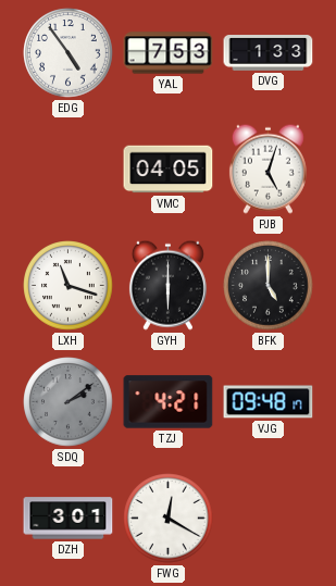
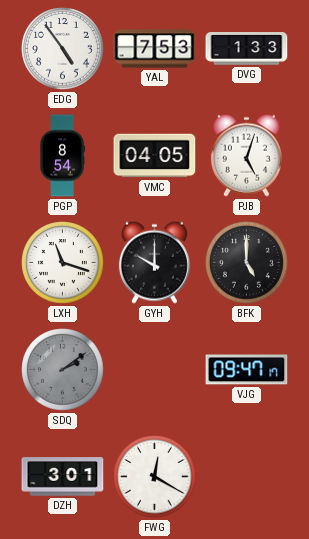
PGP: none -> 8:54 (62, 156)
GYH: 6:00 -> 10:00 (154, 262)
TZJ: 4:21 -> none (169, 402)
VJG: 09:48 -> 09:47 (247, 370)
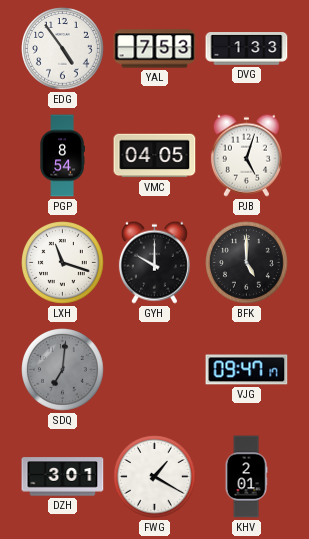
SDQ: 2:09 -> 7:01 (63, 370)
FWG: 12:20 -> 1:20 (155, 477)
KHV: none -> 2:01 (246, 477)
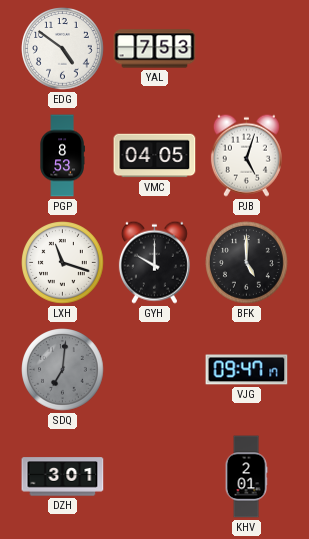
EDG: 4:54 -> 4:51 (63, 49)
DVG: 1:33 -> none (247, 49)
PGP: 8:54 -> 8:53 (62, 156)
FWG: 1:20 -> none (155, 477)
